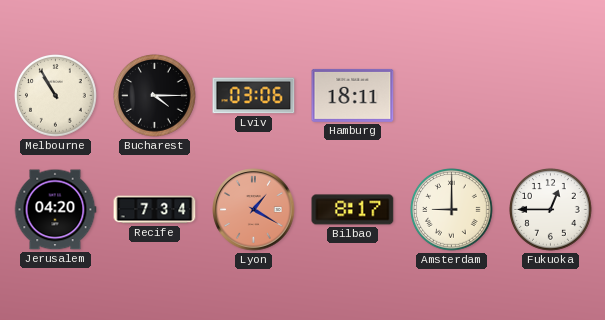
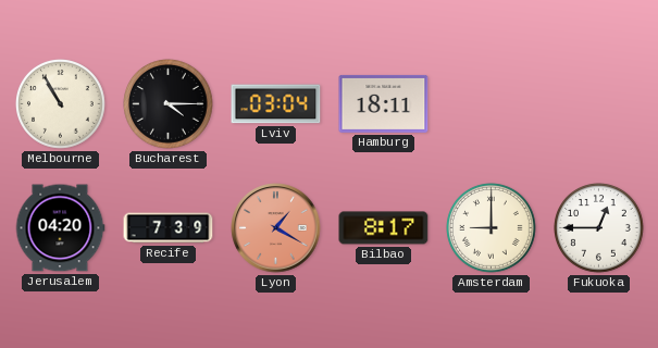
Lviv: 03:06 -> 03:04 (276, 104)
Recife: 7:34 -> 7:39 (169, 228)
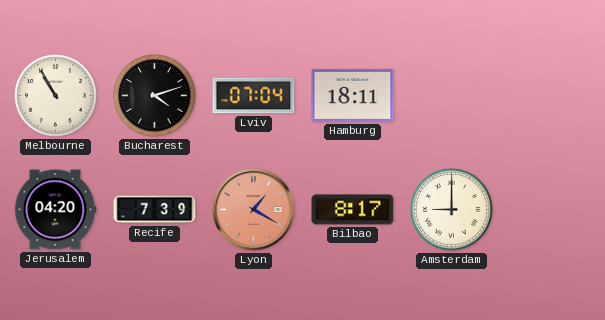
Bucharest: 4:15 -> 4:12 (155, 96)
Lviv: 03:04 -> 07:04 (254, 96)
Fukuoka: 12:45 -> none (599, 228)
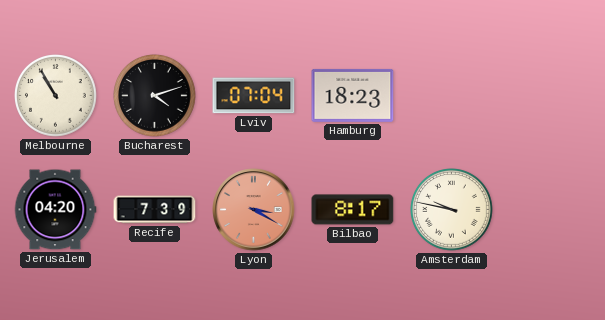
Hamburg: 18:11 -> 18:23 (353, 95)
Lyon: 1:20 -> 3:20 (254, 210)
Amsterdam: 9:00 -> 9:47 (452, 210)
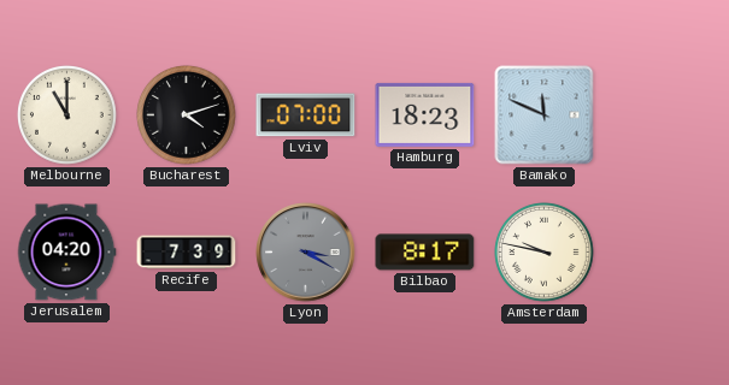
Melbourne: 10:55 -> 11:00 (67, 115)
Lviv: 07:04 -> 07:00 (306, 115)
Bamako: none -> 11:49 (545, 115)
Lyon dial: salmon -> grey (306, 253)
